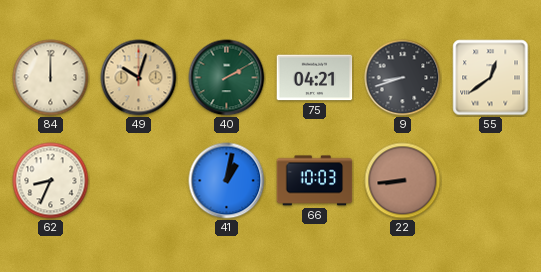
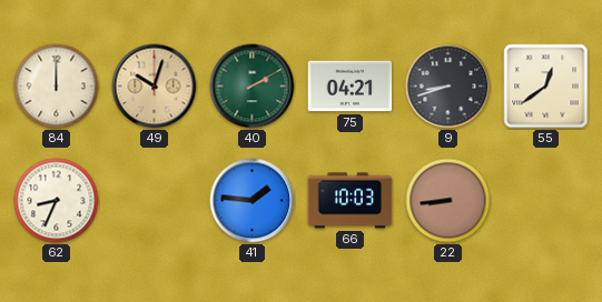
41: 1:02 -> 1:46 (253, 201)
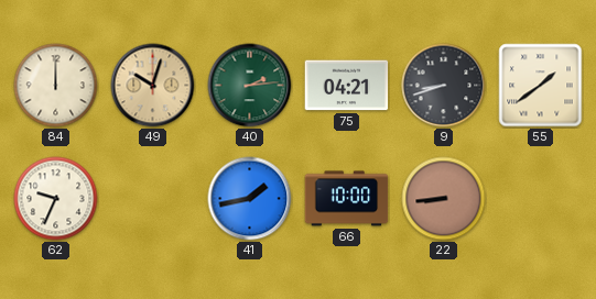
40: 2:10 -> 2:14 (250, 86)
55: 12:39 -> 1:39 (541, 86)
62: 8:34 -> 9:34 (56, 199)
41: 1:46 -> 1:43 (250, 199)
66: 10:03 -> 10:00 (347, 199)
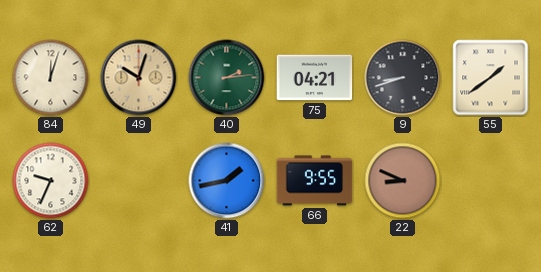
84: 12:00 -> 12:03 (51, 78)
66: 10:00 -> 9:55 (315, 181)
22: 8:44 -> 8:49 (403, 181)
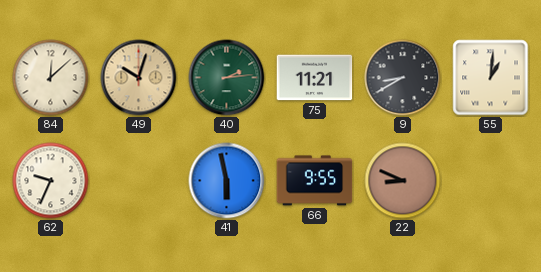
84: 12:03 -> 12:08 (51, 78)
75: 04:21 -> 11:21 (315, 78)
9: 8:42 -> 8:40 (403, 78)
55: 1:39 -> 1:01 (491, 78)
41: 1:43 -> 5:58 (227, 181)
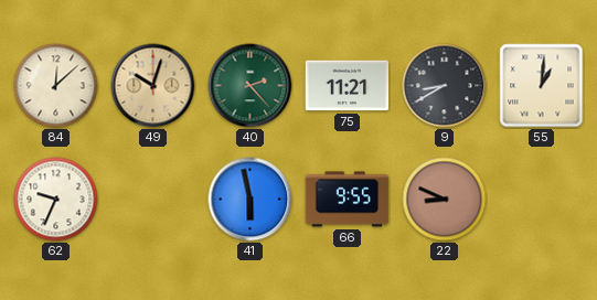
40: 2:14 -> 2:23 (250, 86)
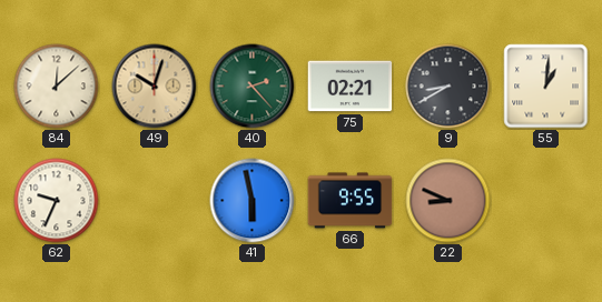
75: 11:21 -> 02:21 (351, 87)
